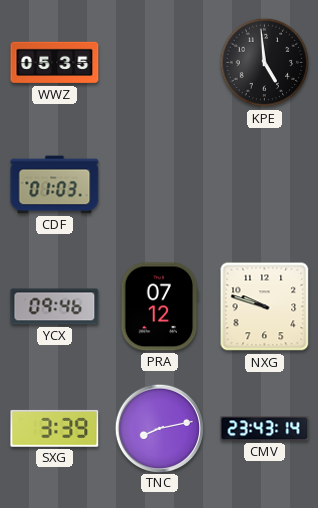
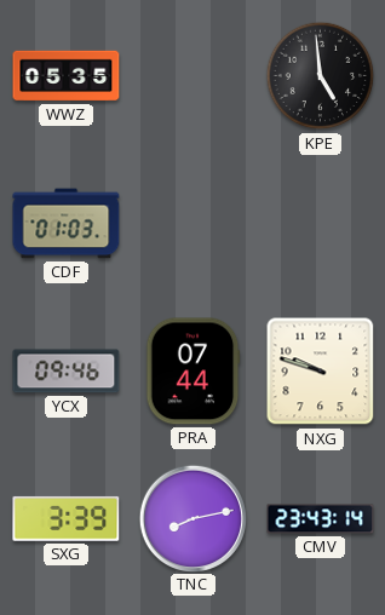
PRA: 07:12 -> 07:44 (194, 372)
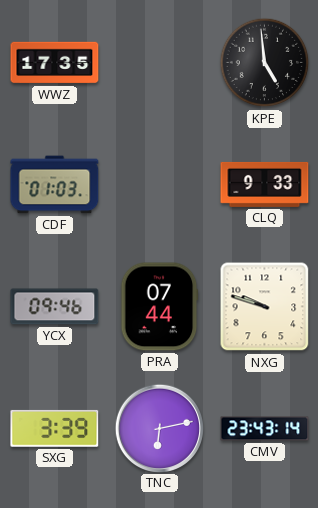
WWZ: 05:35 -> 17:35 (55, 63)
CLQ: none -> 9:33 (265, 184)
TNC: 8:13 -> 6:13 (159, 428)
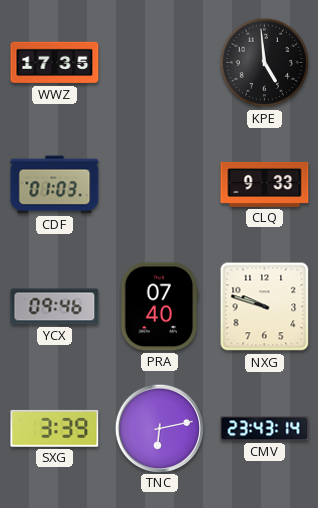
PRA: 07:44 -> 07:40 (160, 307)
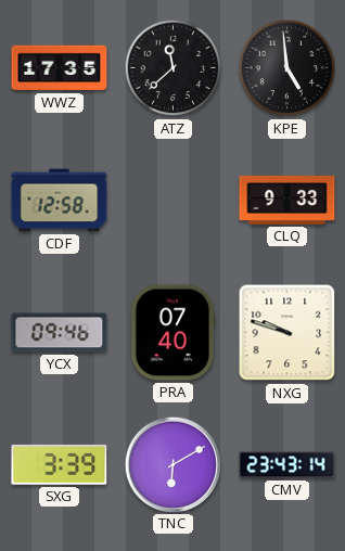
ATZ: none -> 11:38 (174, 68)
CDF: 01:03 -> 12:58 (60, 201)
TNC: 6:13 -> 6:10 (173, 464)
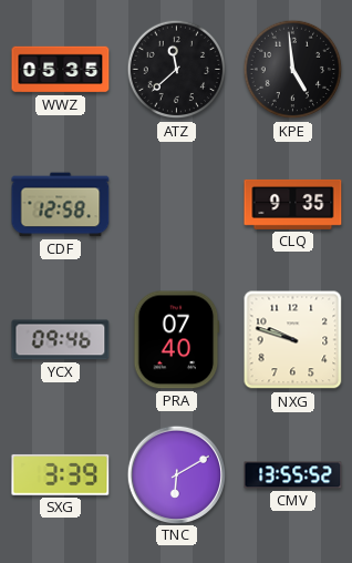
WWZ: 17:35 -> 05:35 (61, 70)
CLQ: 9:33 -> 9:35 (293, 204)
CMV: 23:43 -> 13:55 (293, 475)
